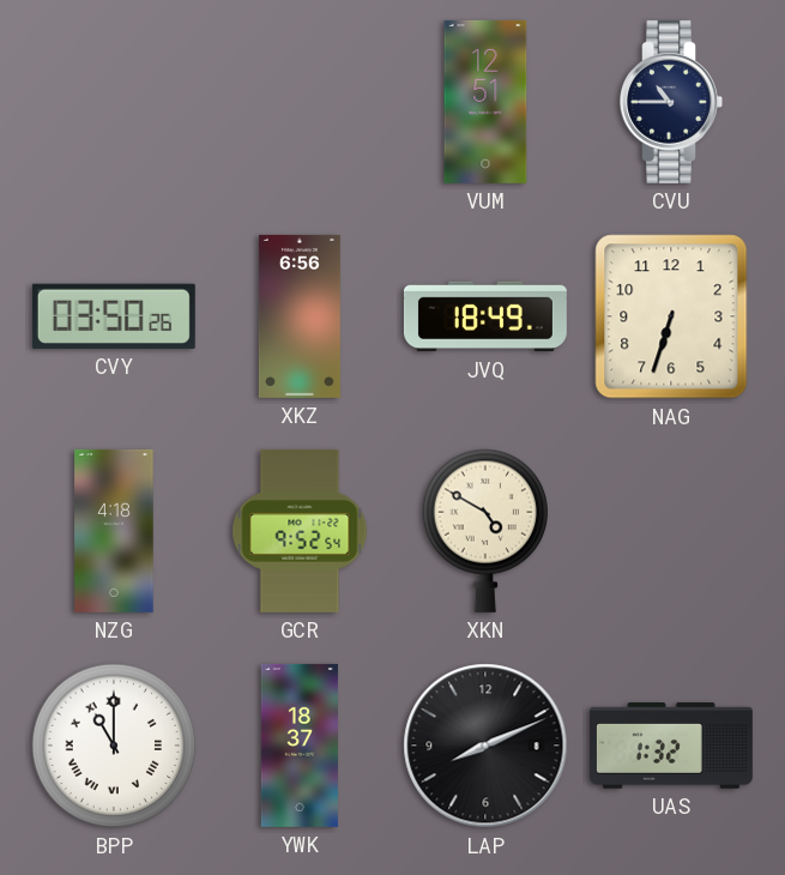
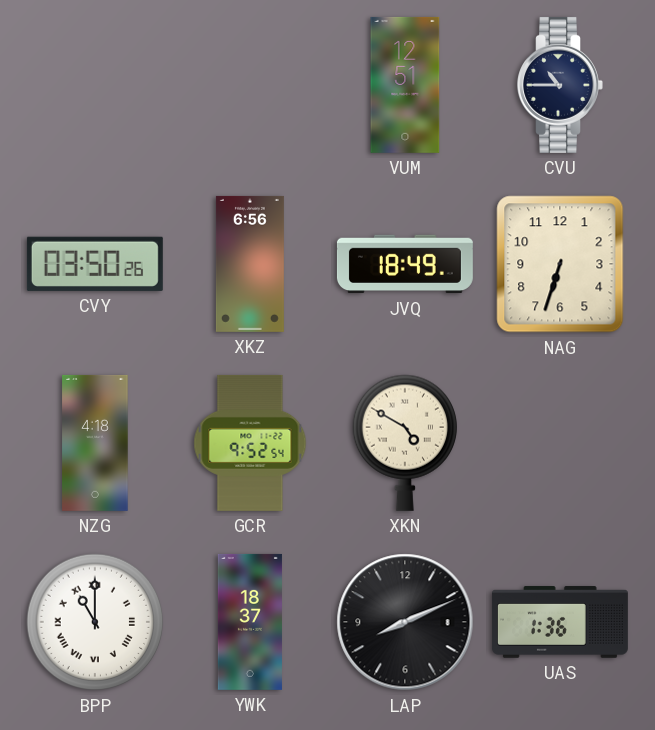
UAS: 1:32 -> 1:36 (560, 622)
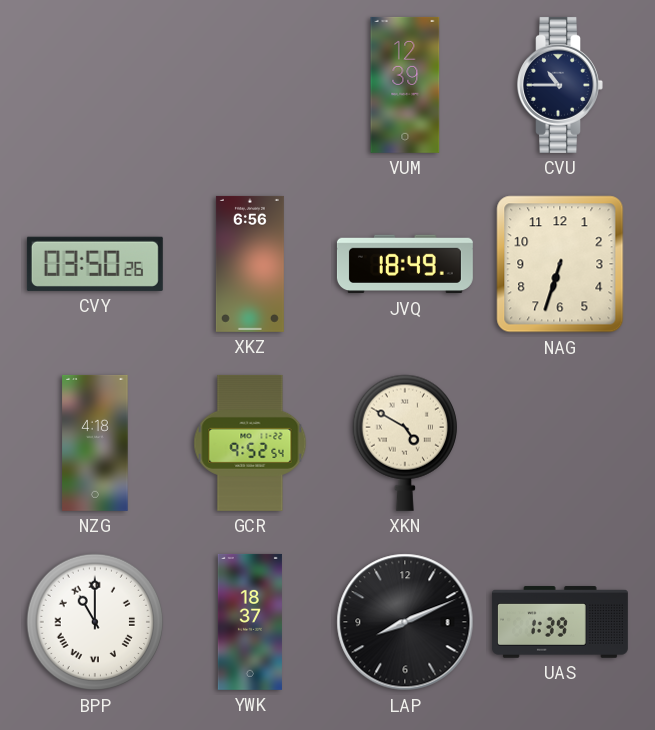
VUM: 12:51 -> 12:39 (405, 85)
UAS: 1:36 -> 1:39 (560, 622)
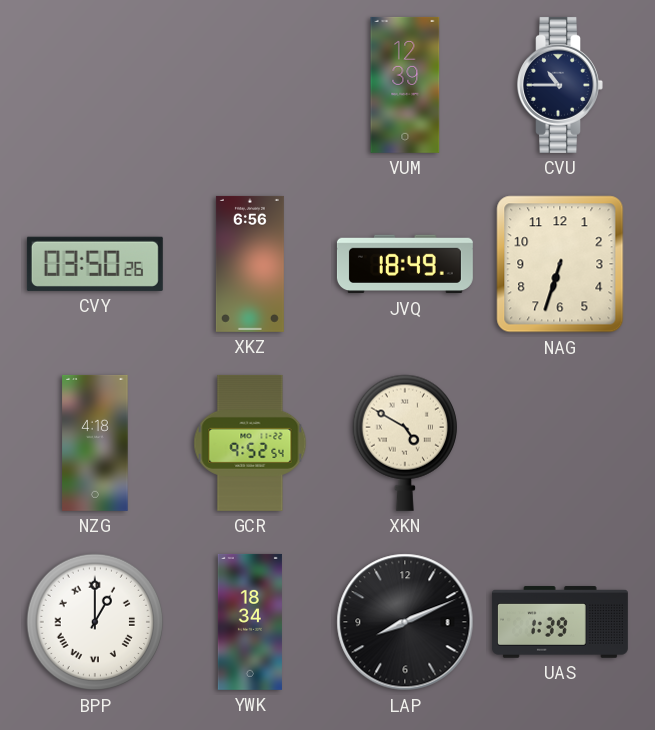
BPP: 11:00 -> 1:00 (95, 622)
YWK: 18:37 -> 18:34 (250, 622)
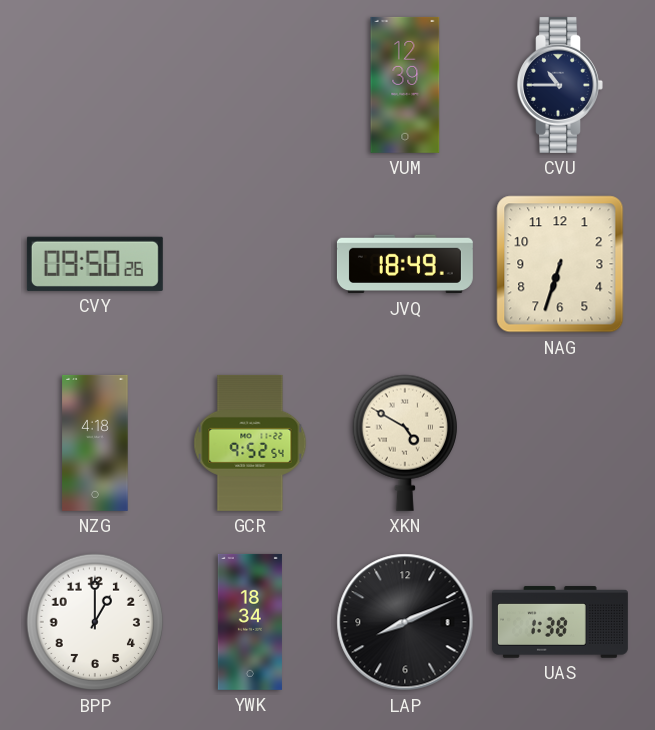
CVY: 03:50 -> 09:50 (95, 264)
XKZ: 6:56 -> none (250, 264)
BPP numerals: Roman -> Arabic (95, 622)
UAS: 1:39 -> 1:38 (560, 622)
